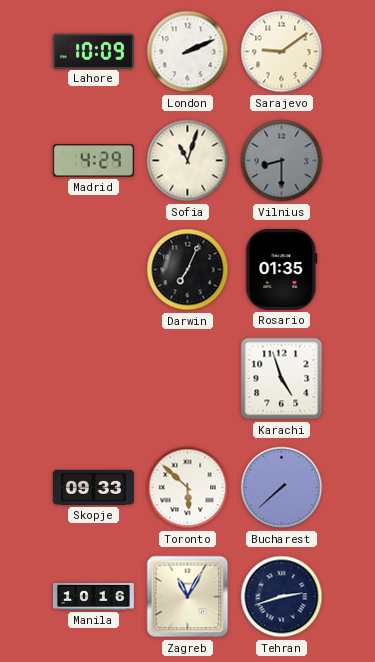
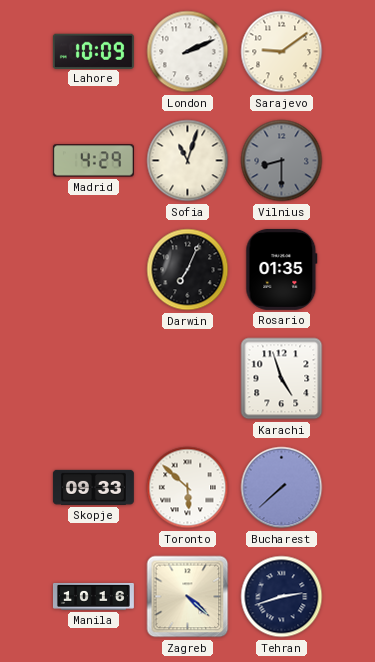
Zagreb: 11:05 -> 4:22 (188, 597)
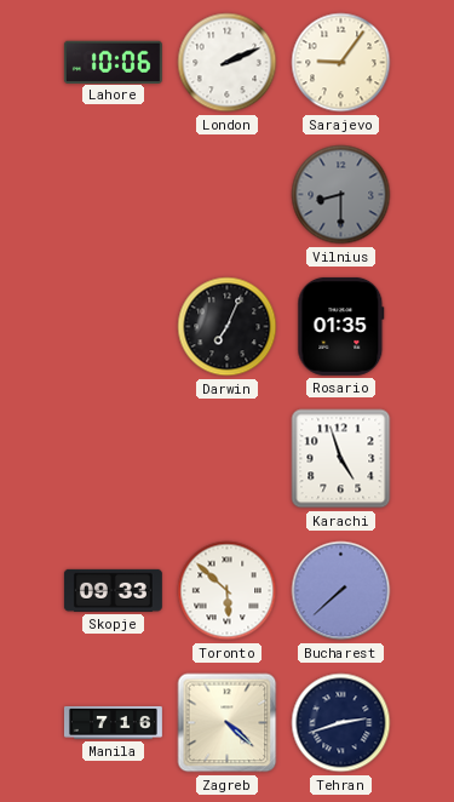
Lahore: 10:09 -> 10:06 (113, 62)
Sarajevo: 9:09 -> 9:06 (341, 63)
Madrid: 4:29 -> none (93, 161)
Sofia: 11:03 -> none (188, 161)
Manila: 10:16 -> 7:16 (113, 722)
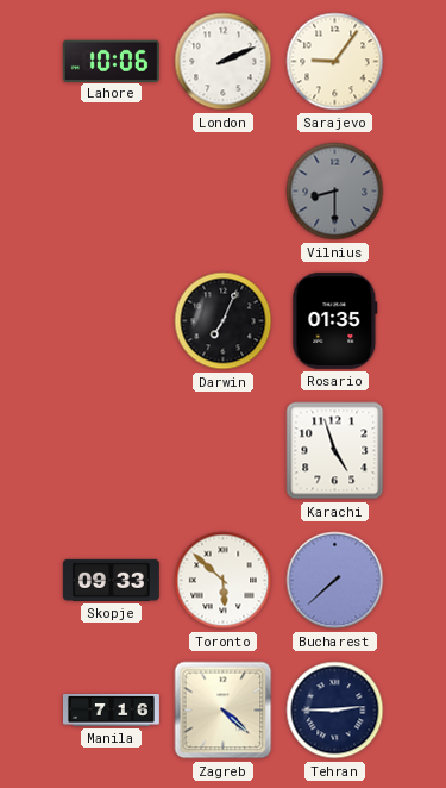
Tehran: 2:42 -> 2:45 (335, 711)
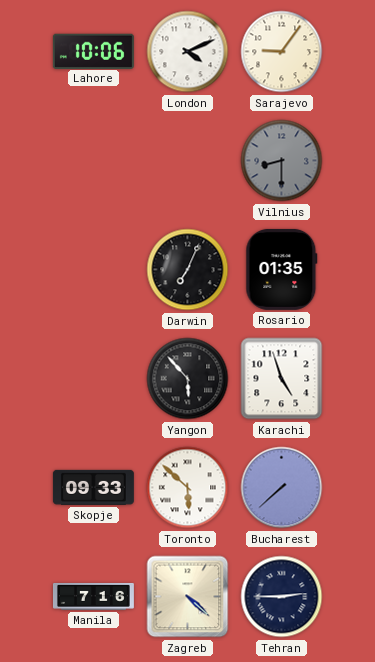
London: 2:11 -> 4:11 (188, 52)
Yangon: none -> 5:53 (188, 379)
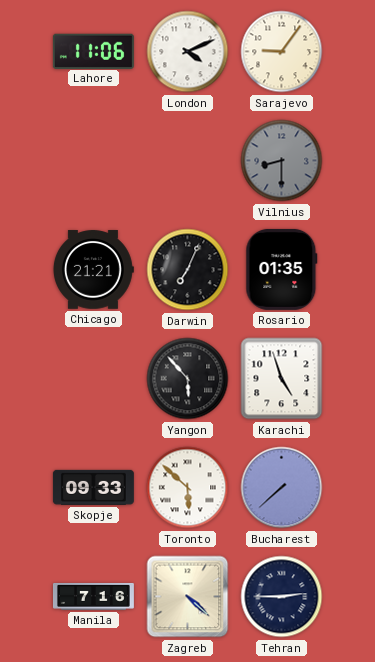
Lahore: 10:06 -> 11:06 (93, 51)
Chicago: none -> 21:21 (93, 270)
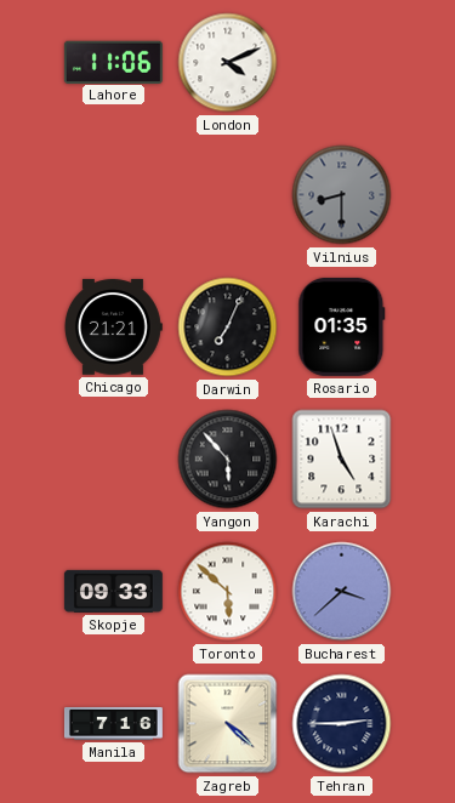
Sarajevo: 9:06 -> none (282, 52)
Bucharest: 7:38 -> 3:38 (342, 592)
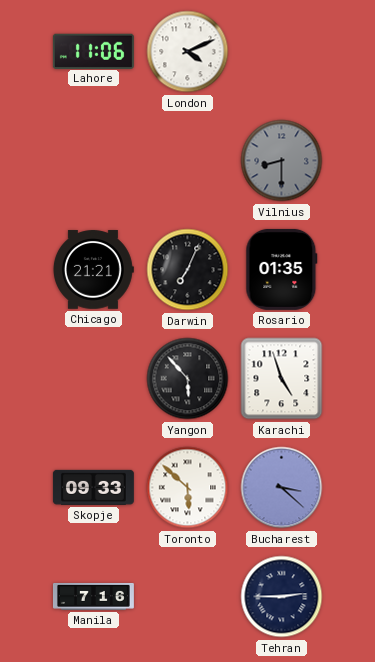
Bucharest: 3:38 -> 3:22 (282, 488)
Zagreb: 4:22 -> none (228, 724)
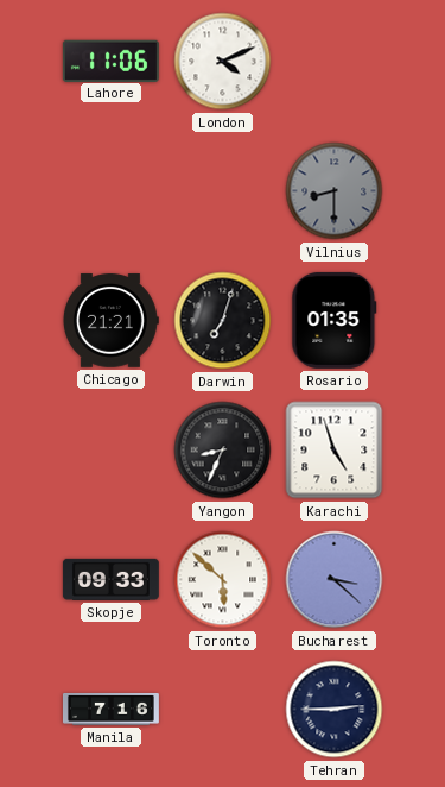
Darwin: 7:04 -> 7:03 (223, 321)
Yangon: 5:53 -> 8:34 (223, 451)
